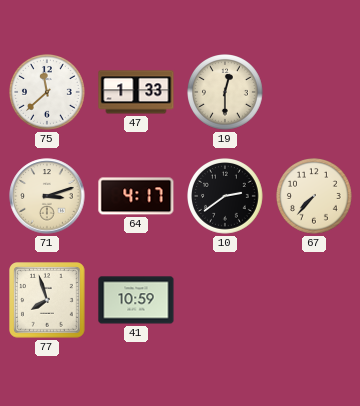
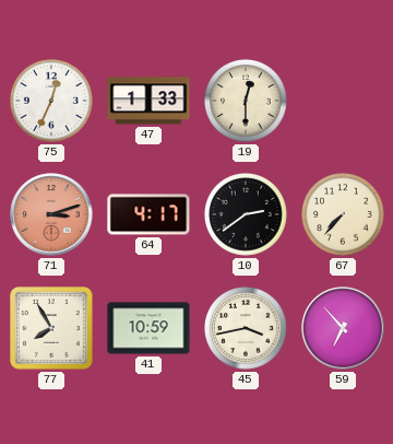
75: 11:38 -> 12:34 (52, 102)
71 dial: cream -> salmon (51, 214)
77: 7:57 -> 7:55 (51, 328)
45: none -> 3:43 (247, 329)
59: none -> 6:53 (343, 328)
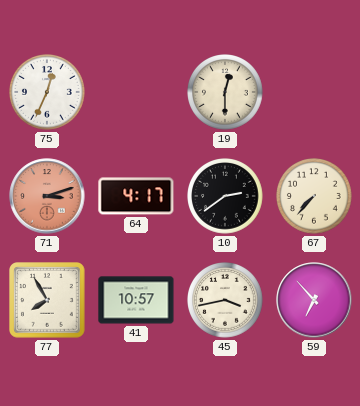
47: 1:33 -> none (148, 101)
41: 10:59 -> 10:57 (136, 300)
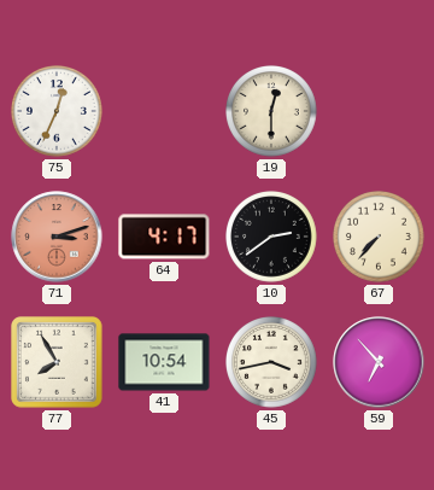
41: 10:57 -> 10:54 (164, 362)
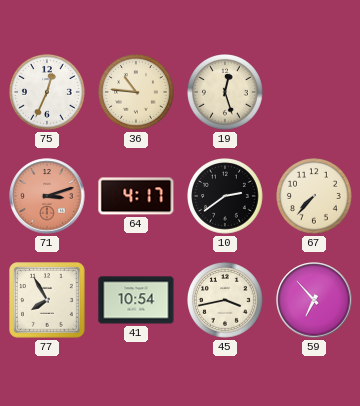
36: none -> 10:46 (137, 93)
19: 12:30 -> 12:27 (226, 93)
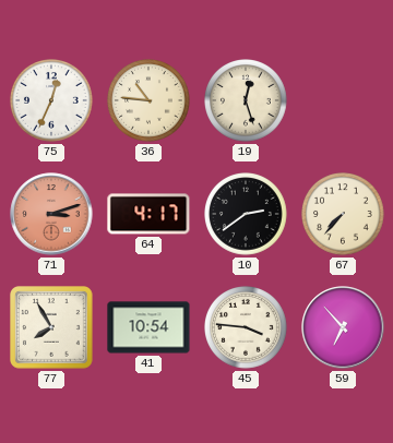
45: 3:43 -> 3:46 (247, 328)
